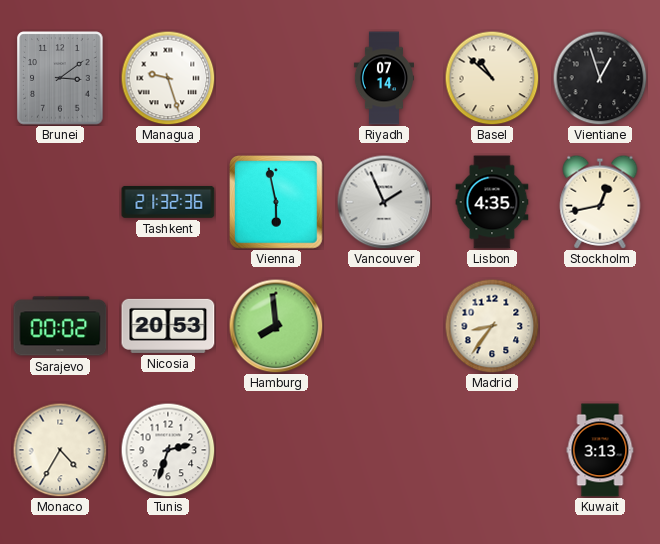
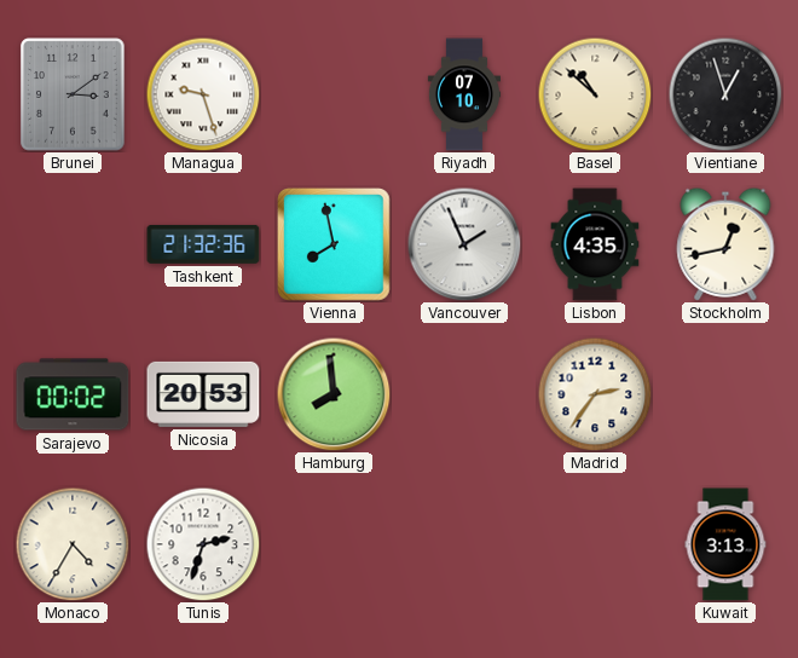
Riyadh: 07:14 -> 07:10 (463, 94)
Vienna: 5:58 -> 7:58 (334, 244)
Madrid: 8:36 -> 2:36 (595, 394)
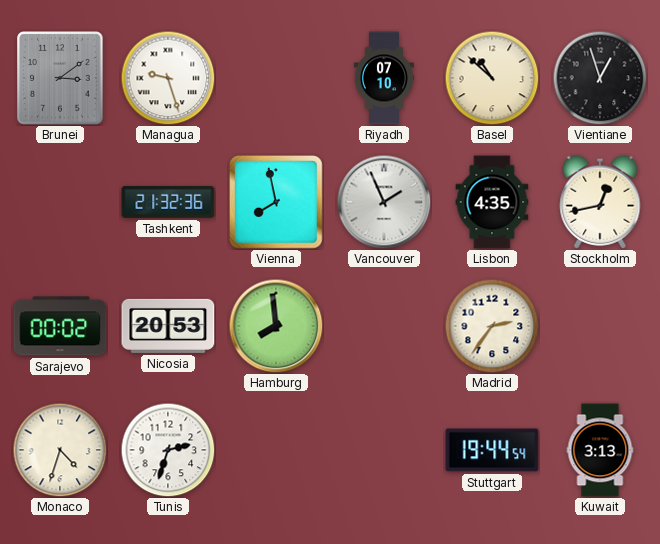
Monaco: 4:35 -> 4:33 (60, 450)
Stuttgart: none -> 19:44 (492, 450)
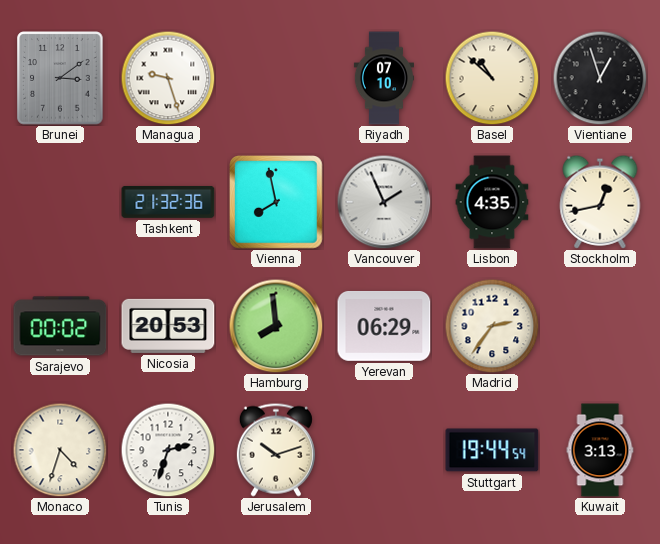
Yerevan: none -> 06:29 (384, 326)
Jerusalem: none -> 10:12 (276, 450)
